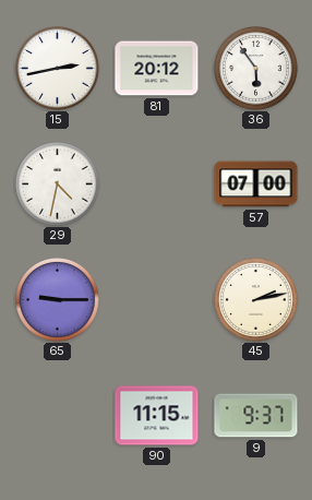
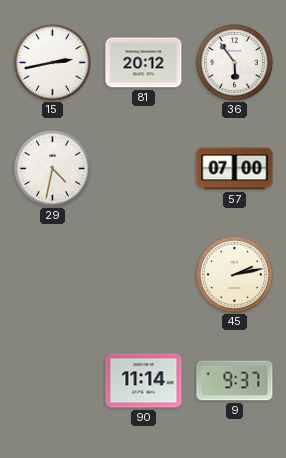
65: 9:15 -> none (58, 300)
90: 11:15 -> 11:14 (144, 381)
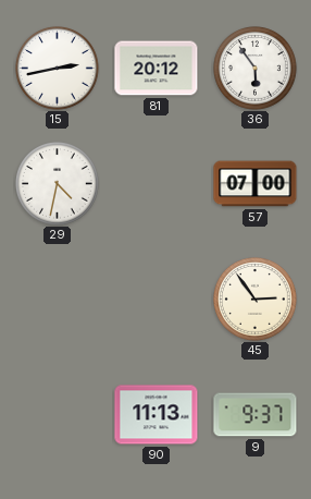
45: 2:13 -> 2:54 (256, 300)
90: 11:14 -> 11:13 (157, 415)
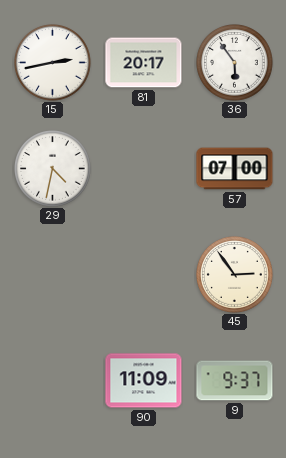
81: 20:12 -> 20:17 (144, 63)
90: 11:13 -> 11:09 (144, 381)
